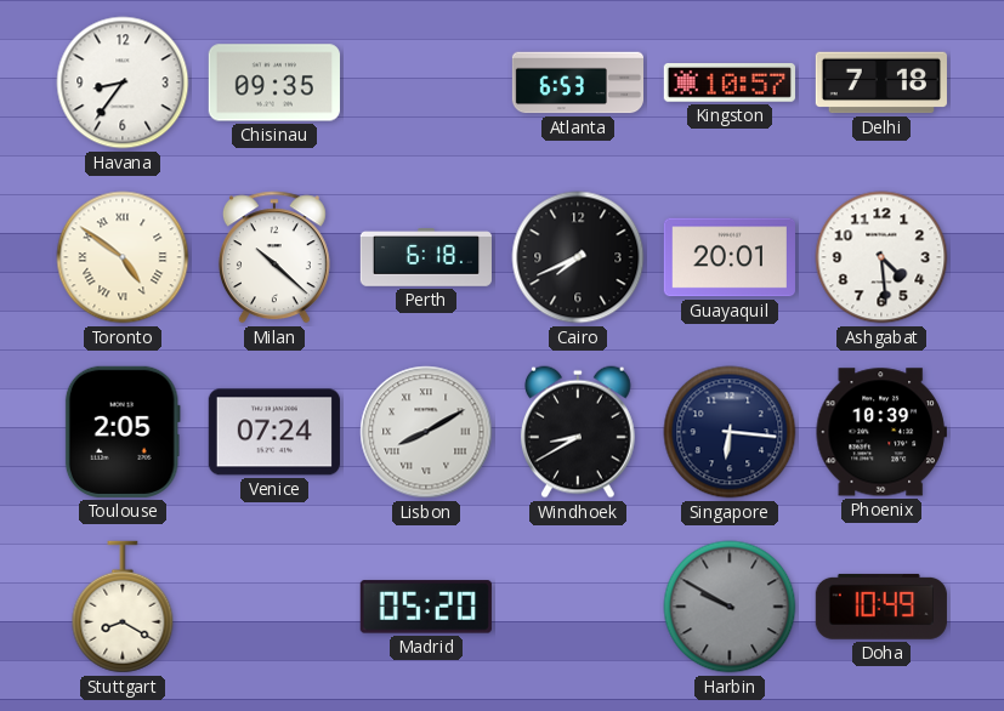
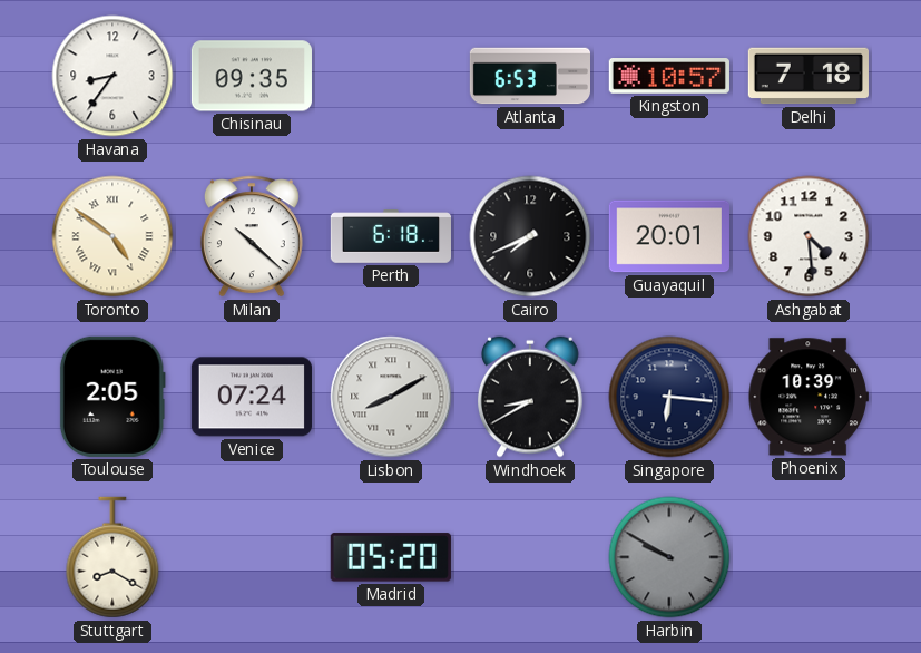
Doha: 10:49 -> none (881, 607)
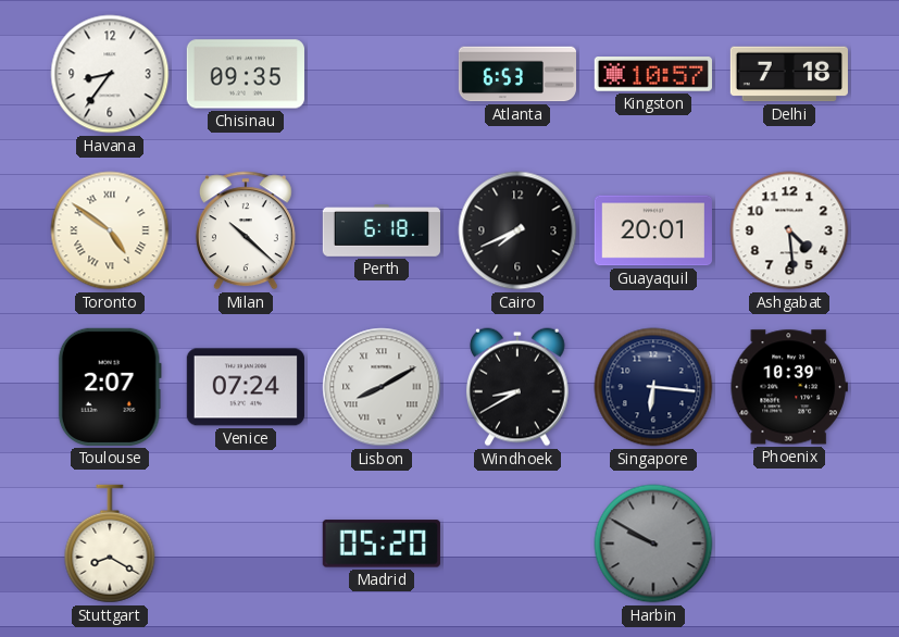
Toulouse: 2:05 -> 2:07 (110, 387)
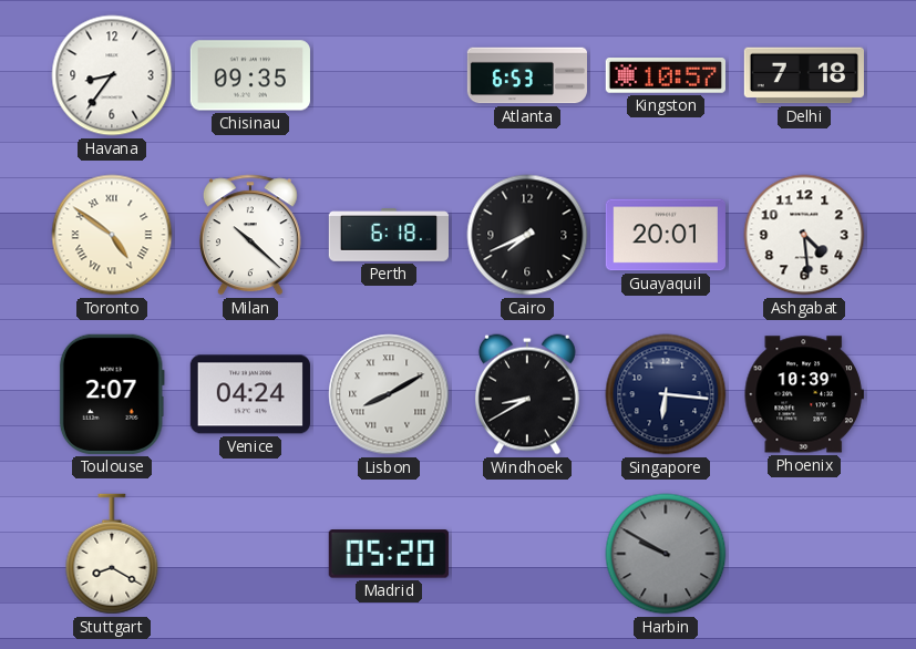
Venice: 07:24 -> 04:24 (250, 394)
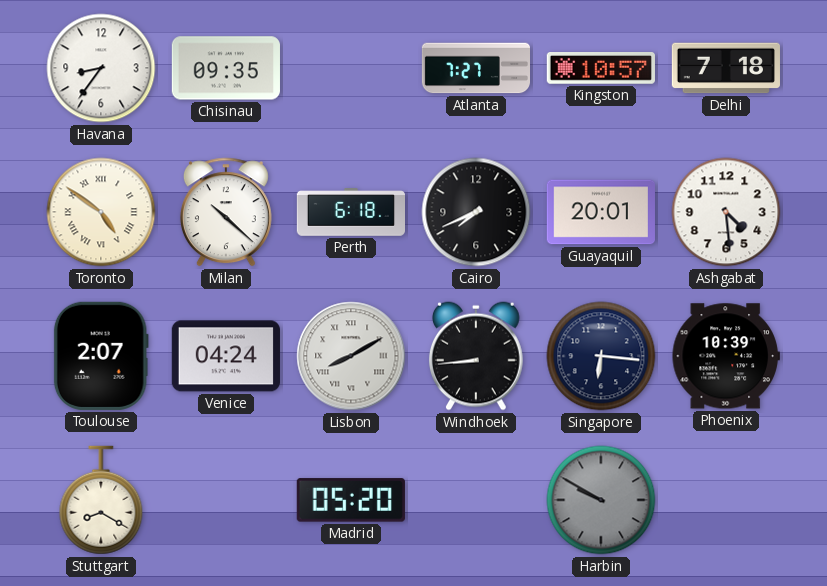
Atlanta: 6:53 -> 7:27 (475, 68)
Windhoek: 8:40 -> 8:44 (476, 356)
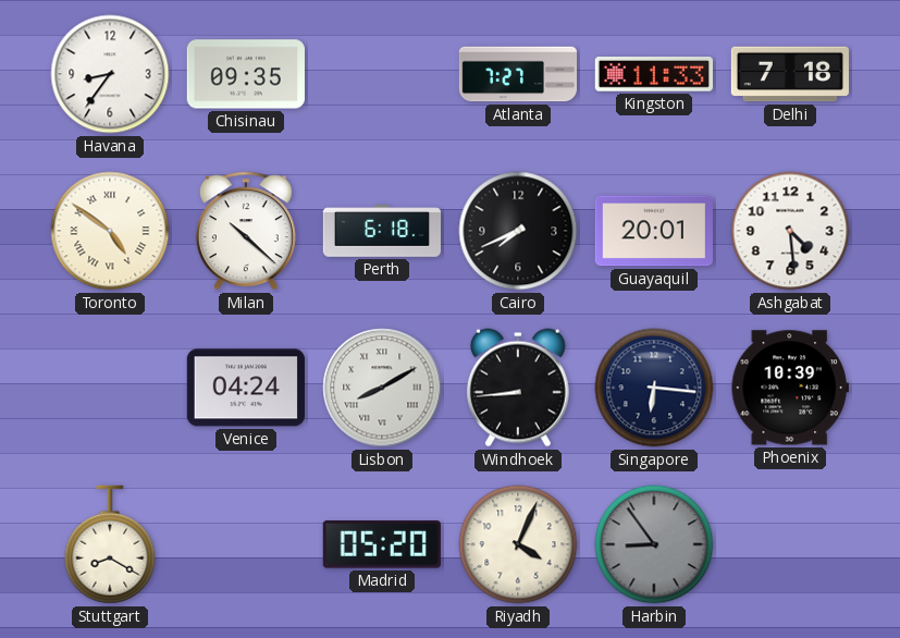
Kingston: 10:57 -> 11:33 (654, 75)
Toulouse: 2:07 -> none (101, 356)
Riyadh: none -> 4:04 (518, 544)
Harbin: 9:50 -> 8:54 (654, 544)
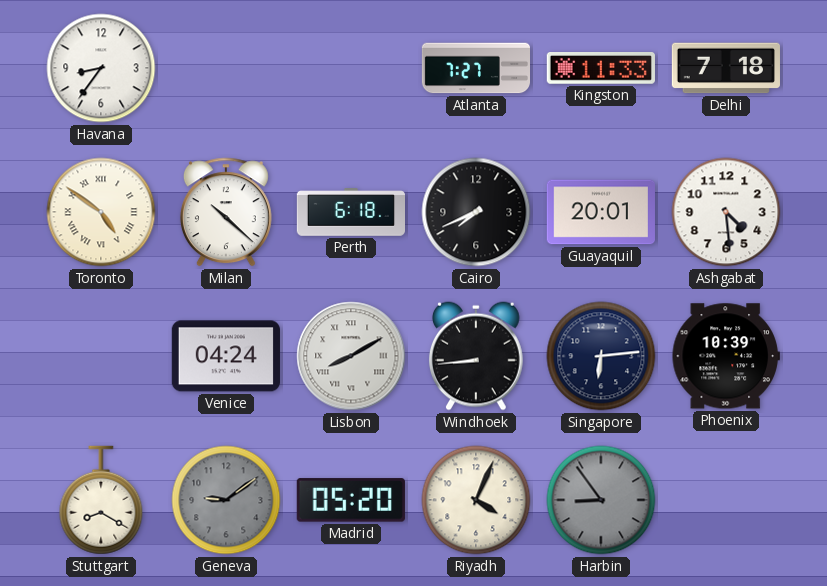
Chisinau: 09:35 -> none (246, 74)
Singapore: 6:16 -> 6:14 (601, 356)
Geneva: none -> 9:09 (226, 500)
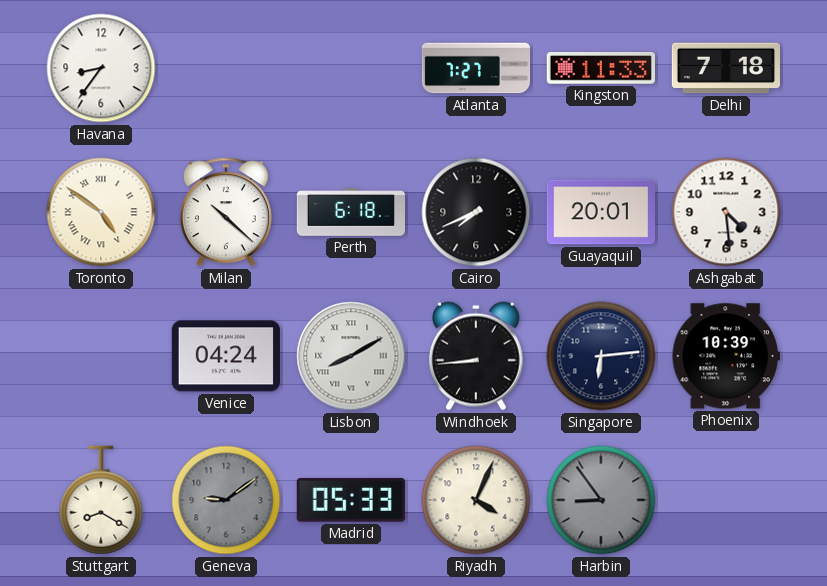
Madrid: 05:20 -> 05:33 (351, 500)
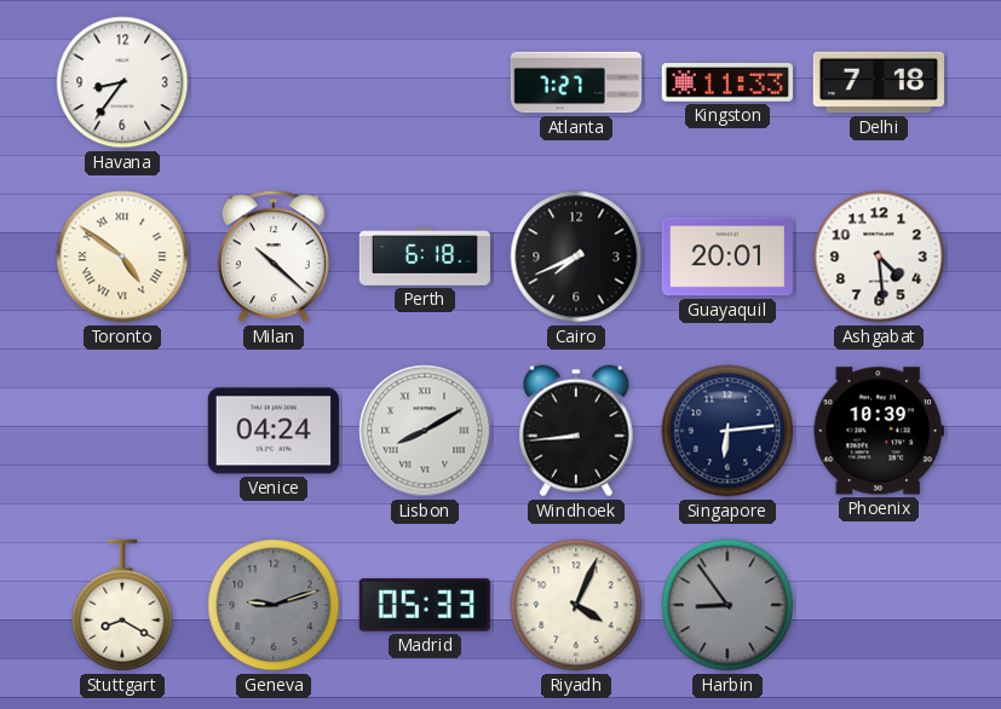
Geneva: 9:09 -> 9:12 (274, 605)
